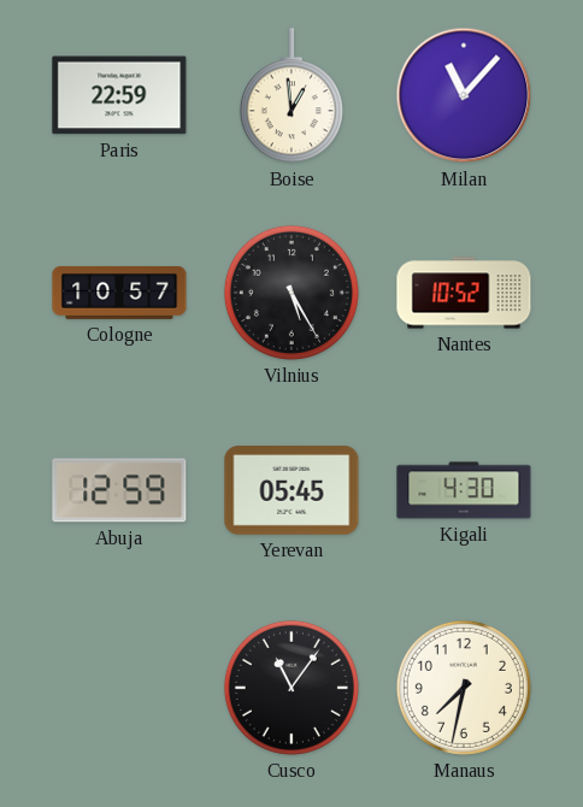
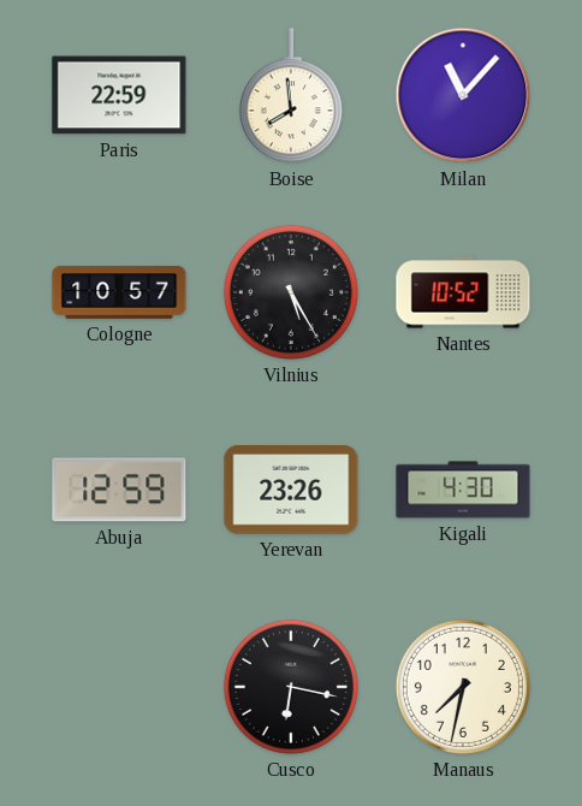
Boise: 12:59 -> 7:59 (291, 96)
Yerevan: 05:45 -> 23:26 (291, 491)
Cusco: 11:06 -> 6:17 (291, 687)
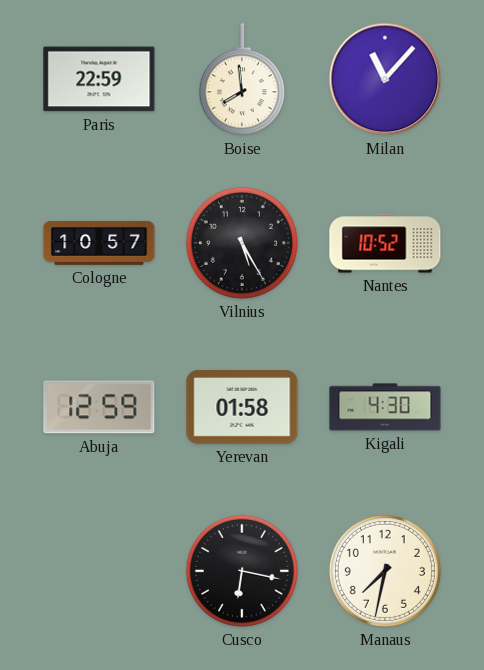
Yerevan: 23:26 -> 01:58 (242, 408)
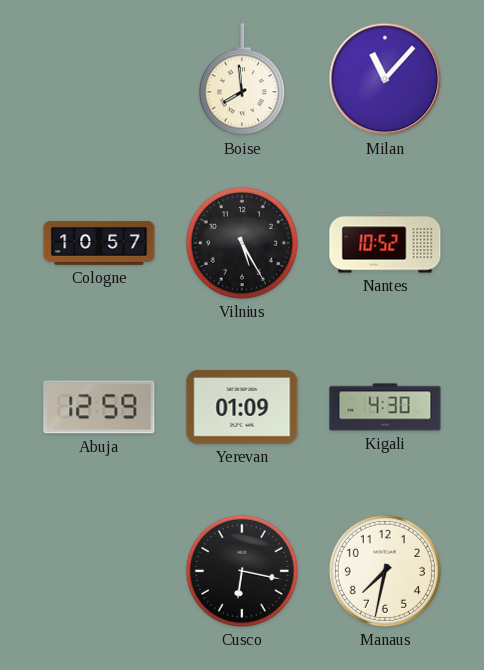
Paris: 22:59 -> none (99, 79)
Yerevan: 01:58 -> 01:09 (242, 408)
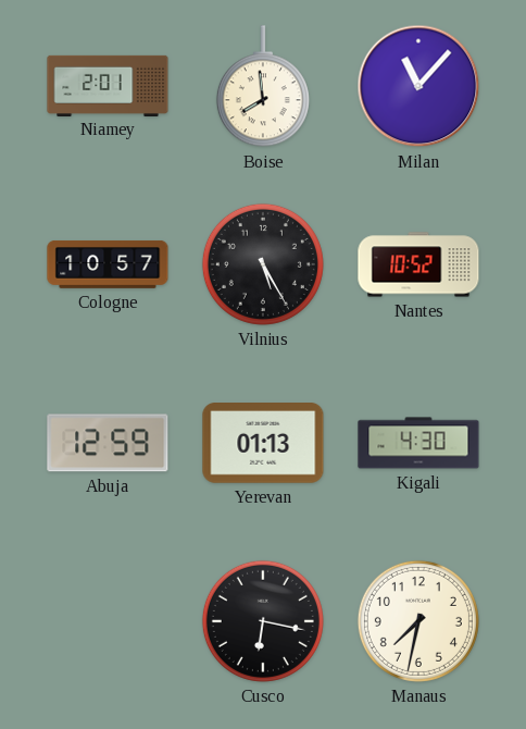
Niamey: none -> 2:01 (108, 85)
Yerevan: 01:09 -> 01:13 (263, 444)
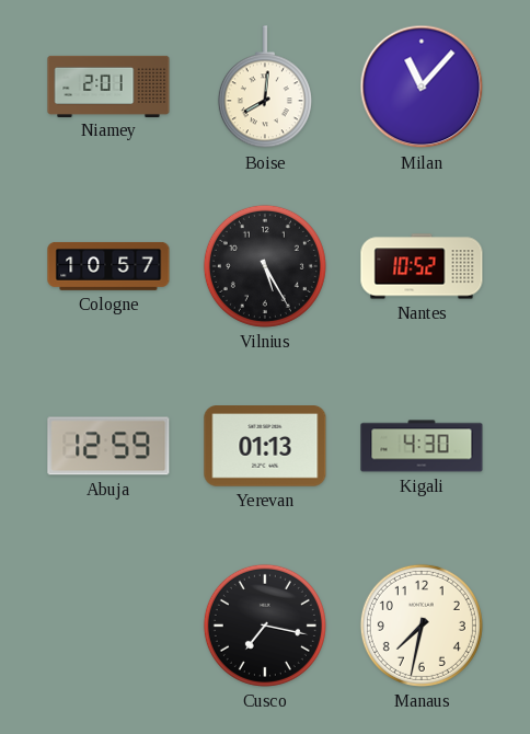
Boise: 7:59 -> 8:01 (265, 88)
Cusco: 6:17 -> 7:17 (265, 626)
